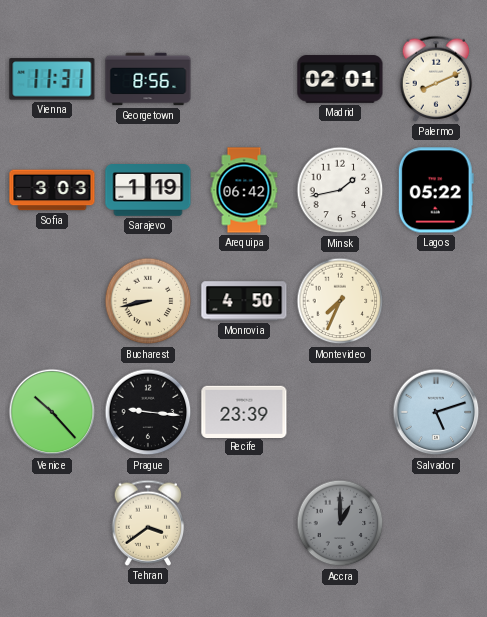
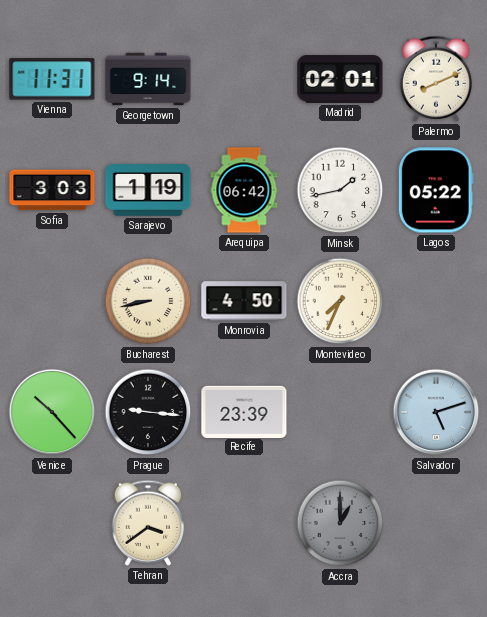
Georgetown: 8:56 -> 9:14 (148, 79)
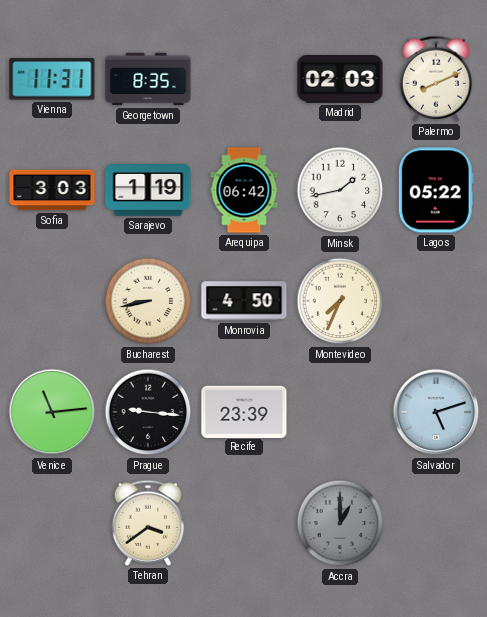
Georgetown: 9:14 -> 8:35 (148, 79)
Madrid: 02:01 -> 02:03 (340, 79)
Venice: 10:23 -> 11:14 (52, 412)
